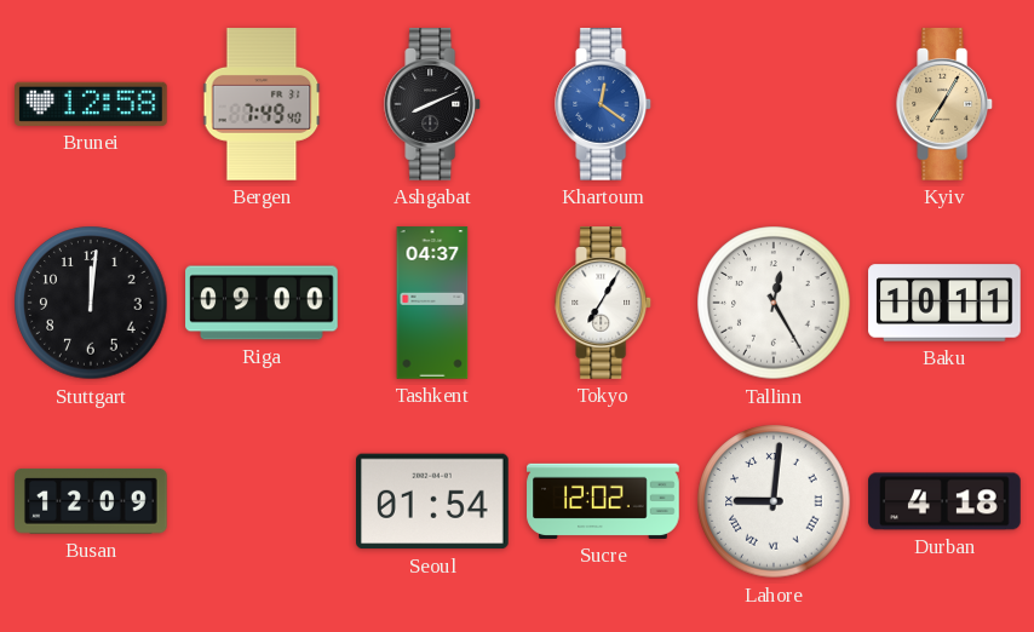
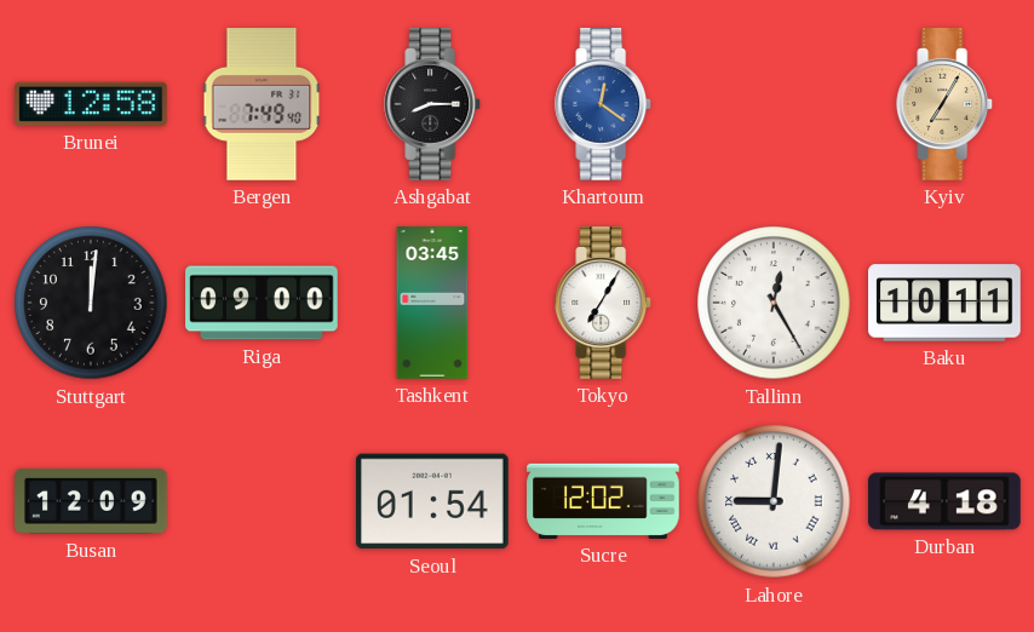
Ashgabat: 8:11 -> 8:15 (433, 104)
Tashkent: 04:37 -> 03:45 (432, 303)
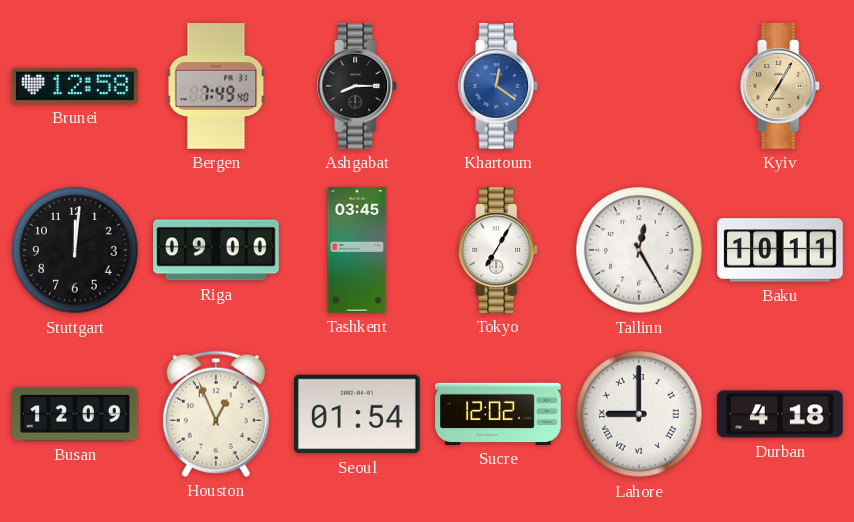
Houston: none -> 12:56 (216, 414)
Lahore: 9:01 -> 9:00 (639, 414)
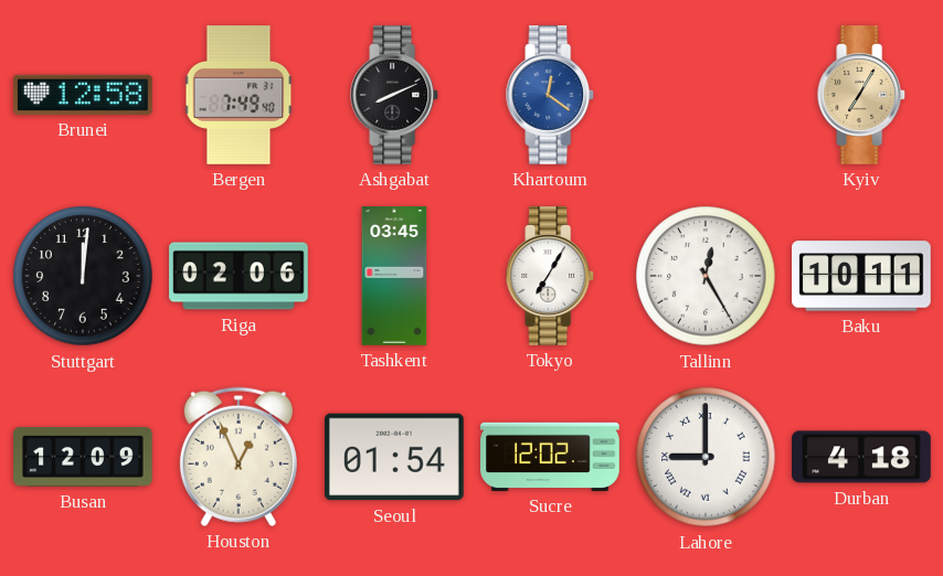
Ashgabat: 8:15 -> 8:11 (395, 95)
Riga: 09:00 -> 02:06 (239, 276)
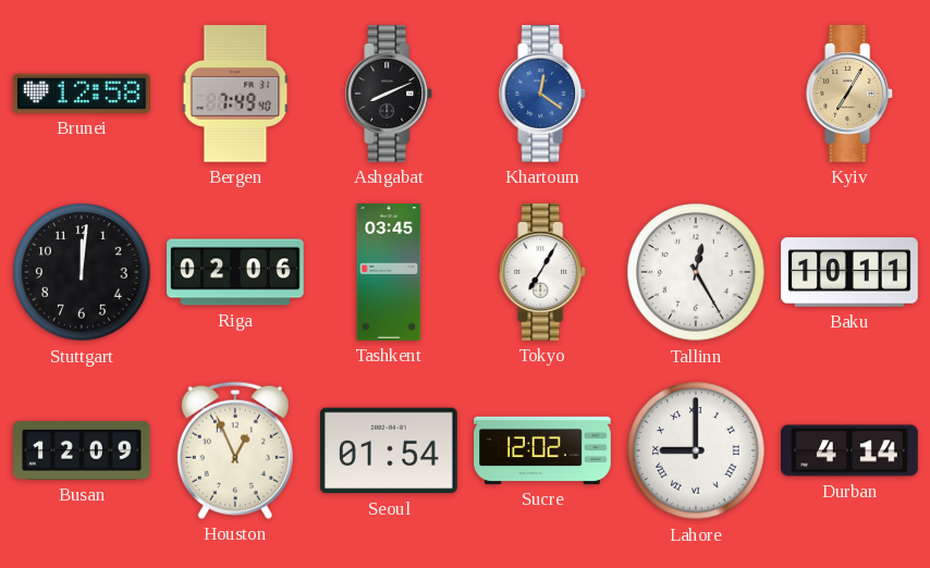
Durban: 4:18 -> 4:14 (849, 450)
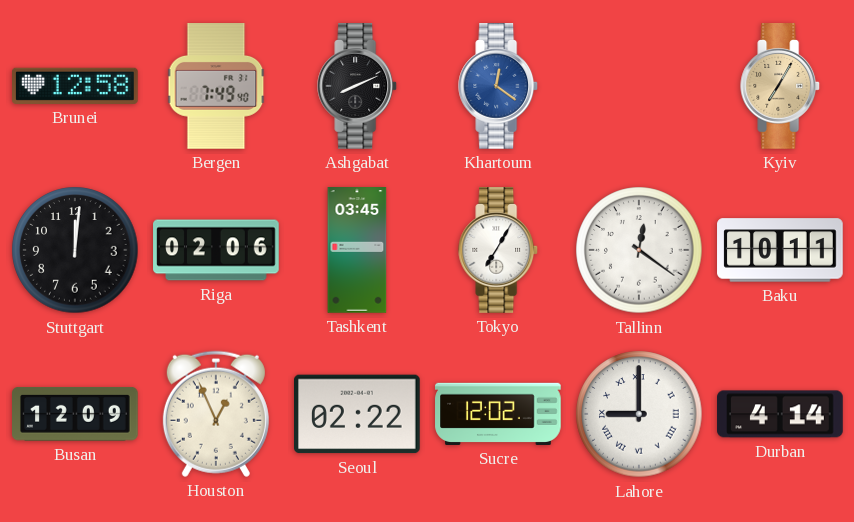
Tallinn: 12:25 -> 12:21 (639, 250)
Seoul: 01:54 -> 02:22 (358, 414)
